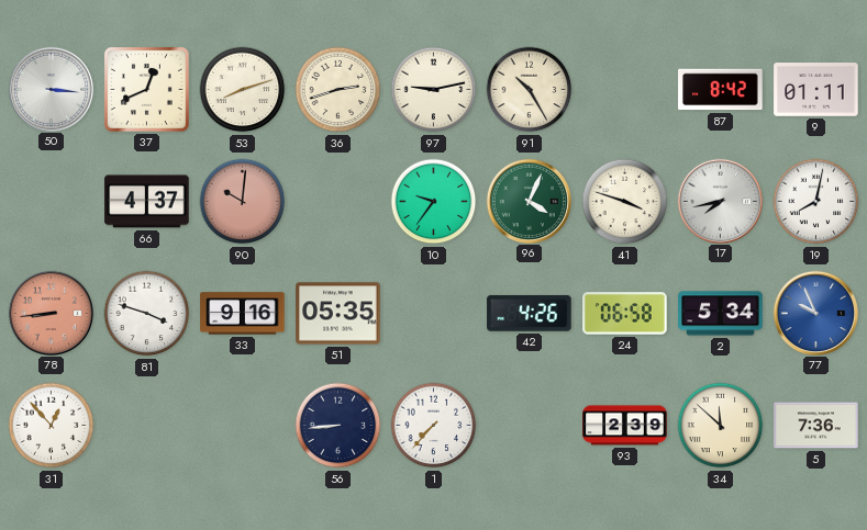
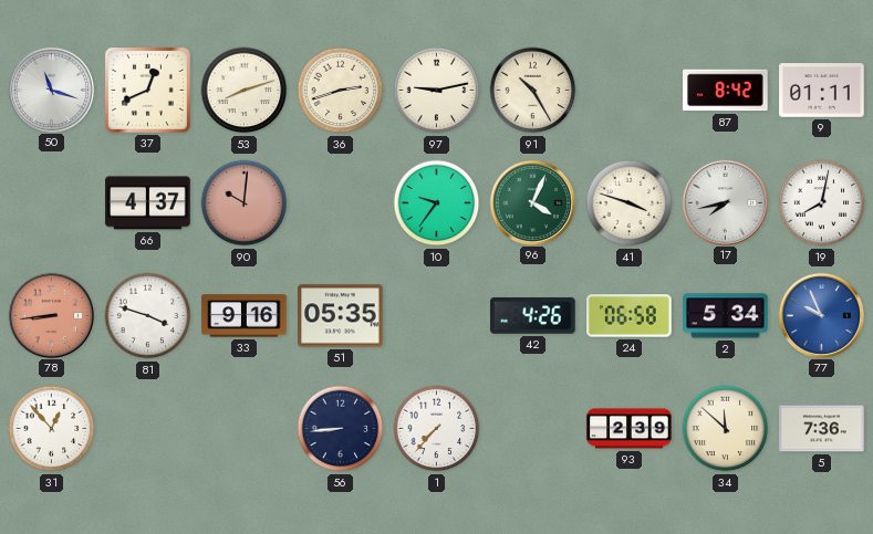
50: 3:16 -> 11:18 (51, 90)
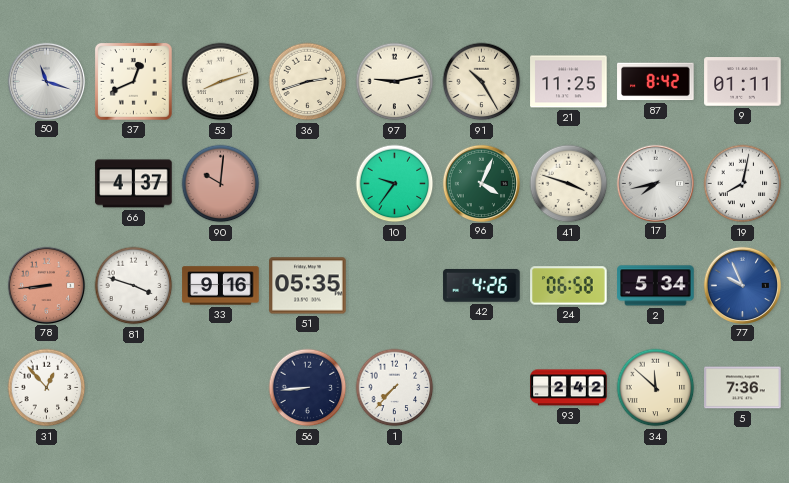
21: none -> 11:25 (569, 82)
93: 2:39 -> 2:42 (569, 388)
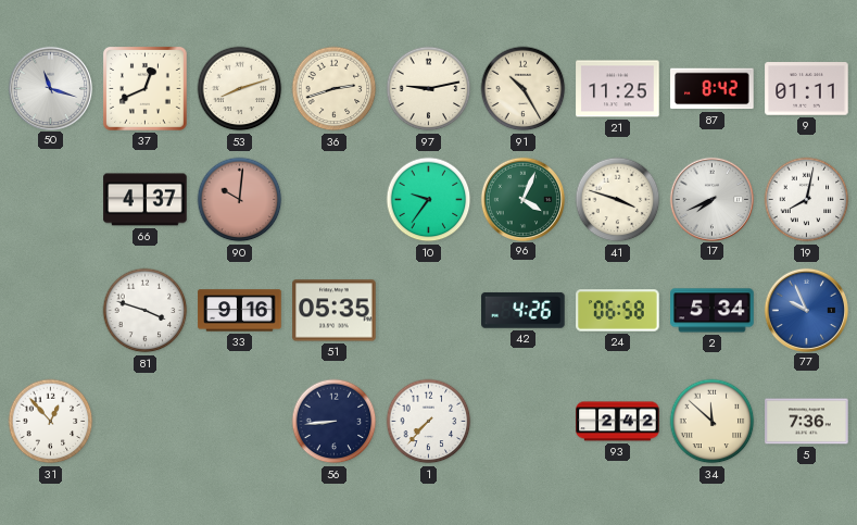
17: 7:43 -> 7:41 (711, 199)
78: 8:44 -> none (46, 285)
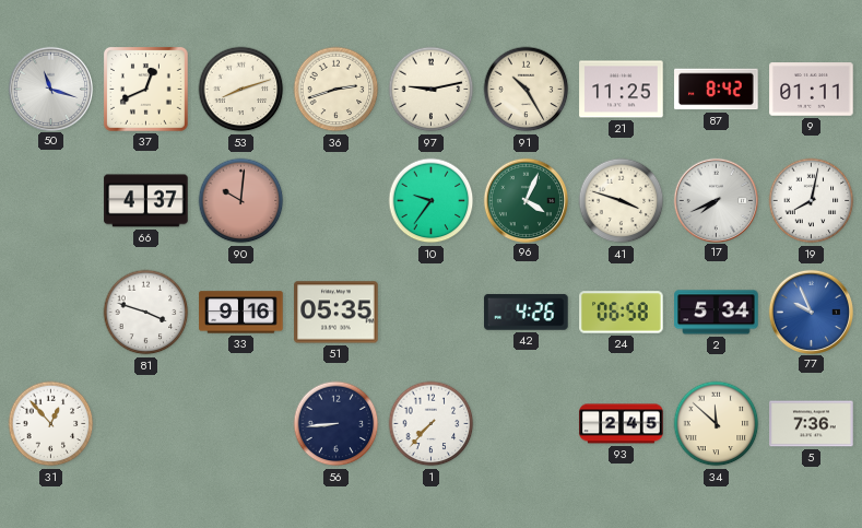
93: 2:42 -> 2:45 (622, 424)
